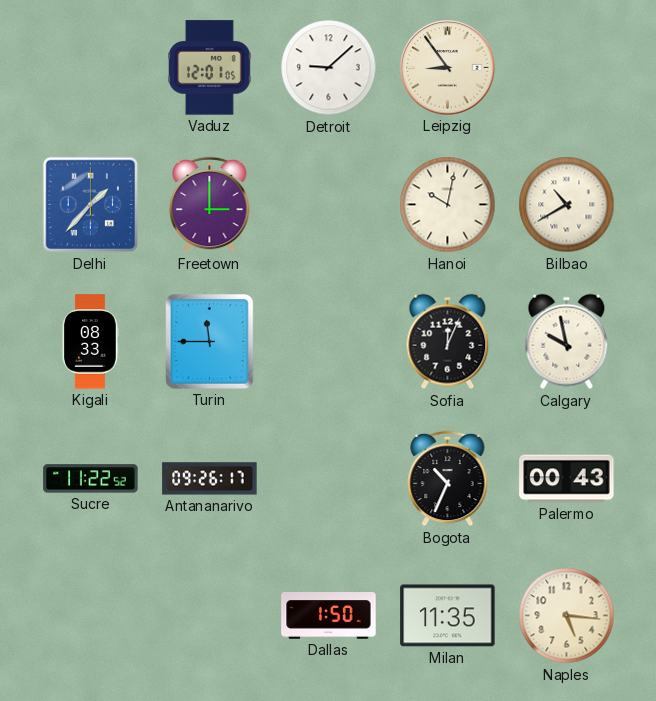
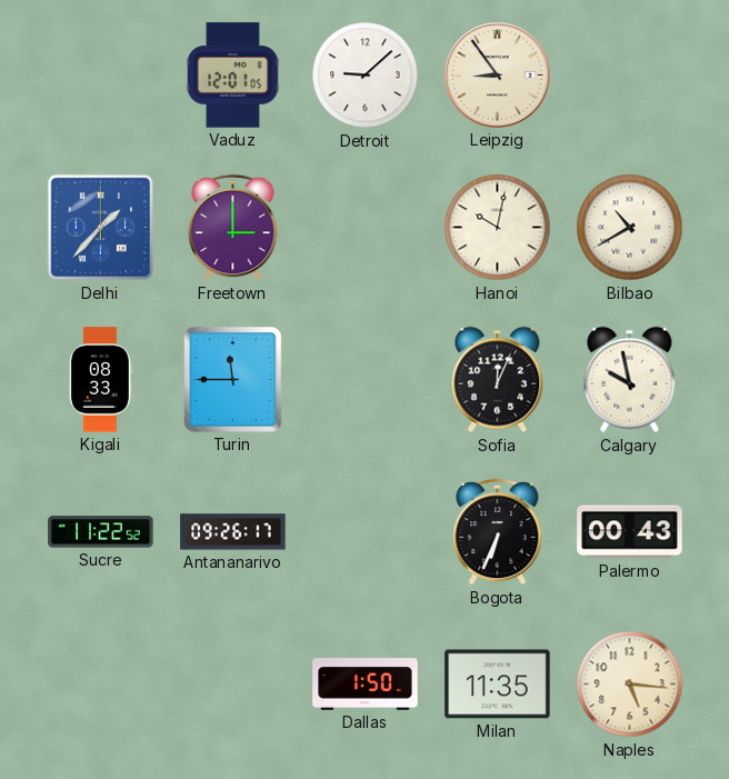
Bogota: 10:34 -> 6:34 (498, 532)
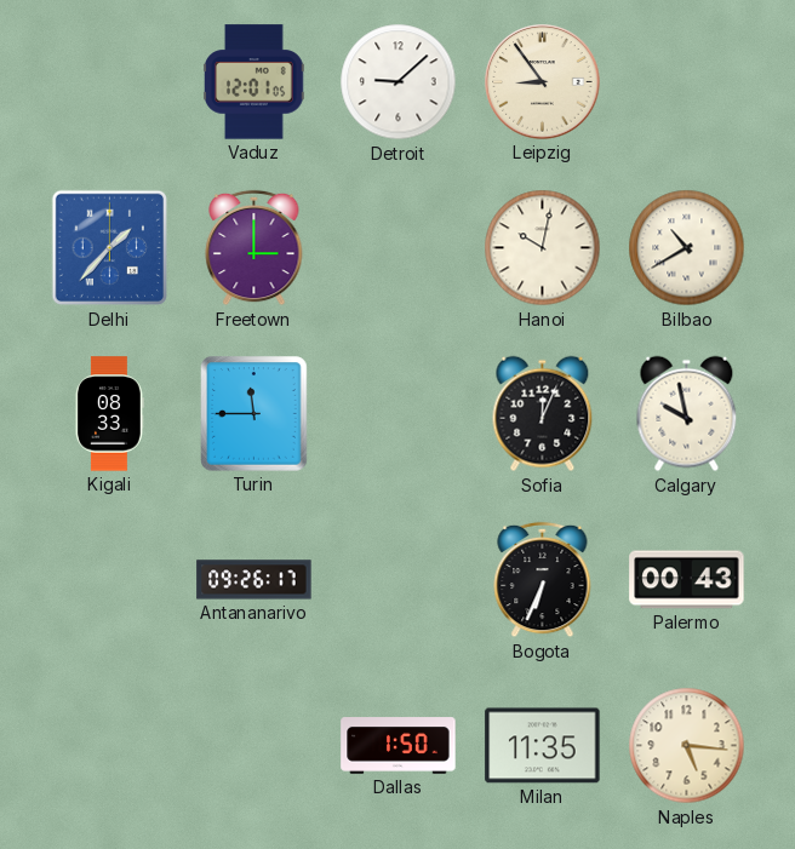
Sucre: 11:22 -> none (101, 532)
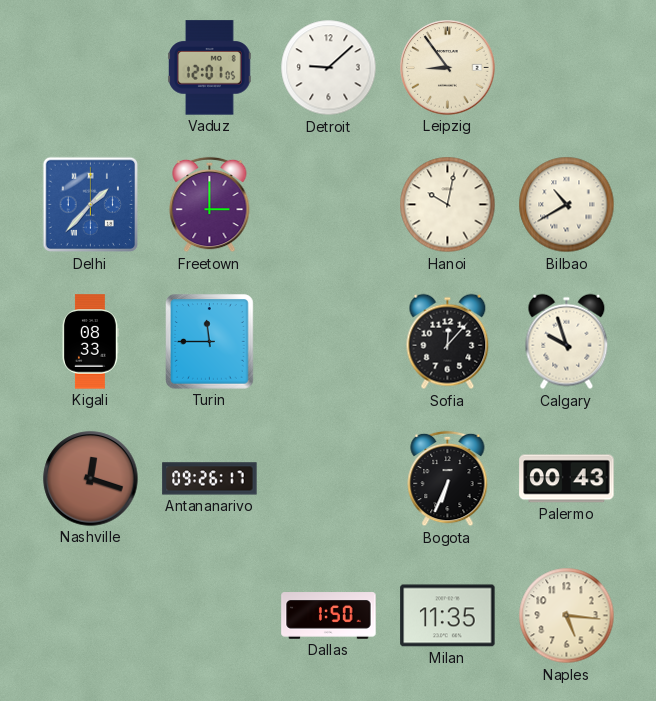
Sofia: 12:04 -> 12:07 (448, 342)
Calgary: 9:58 -> 9:57 (567, 342)
Nashville: none -> 12:18 (91, 479)
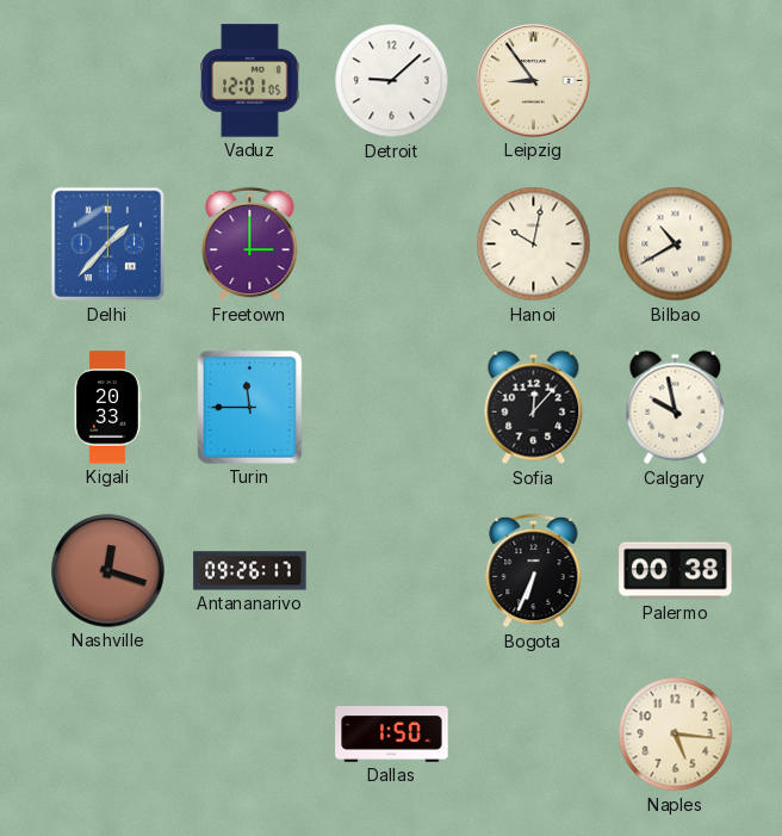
Kigali: 08:33 -> 20:33 (107, 408)
Calgary: 9:57 -> 9:58 (676, 408)
Palermo: 00:43 -> 00:38 (676, 571)
Milan: 11:35 -> none (448, 616)
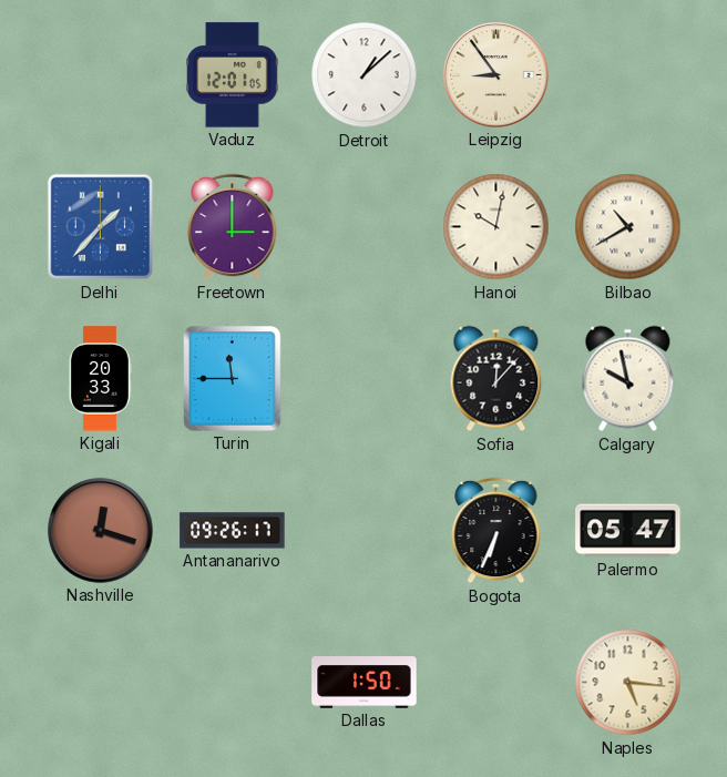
Detroit: 9:08 -> 1:08 (365, 75)
Palermo: 00:38 -> 05:47 (628, 531)
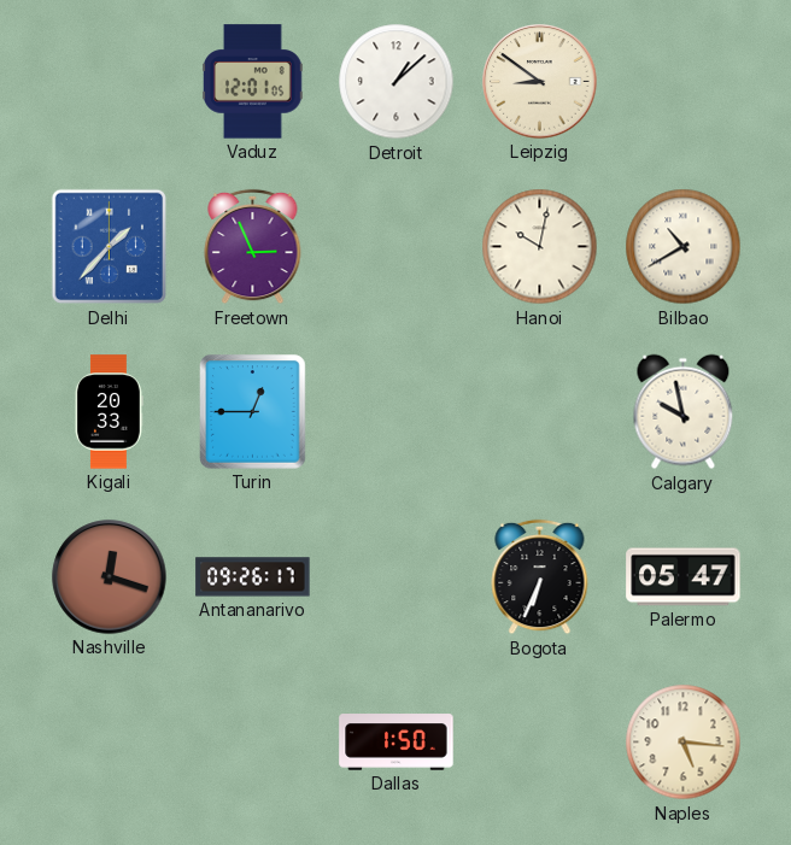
Leipzig: 8:54 -> 8:51 (540, 82)
Freetown: 3:00 -> 2:56 (253, 247)
Turin: 11:45 -> 12:45 (253, 412)
Sofia: 12:07 -> none (496, 379)
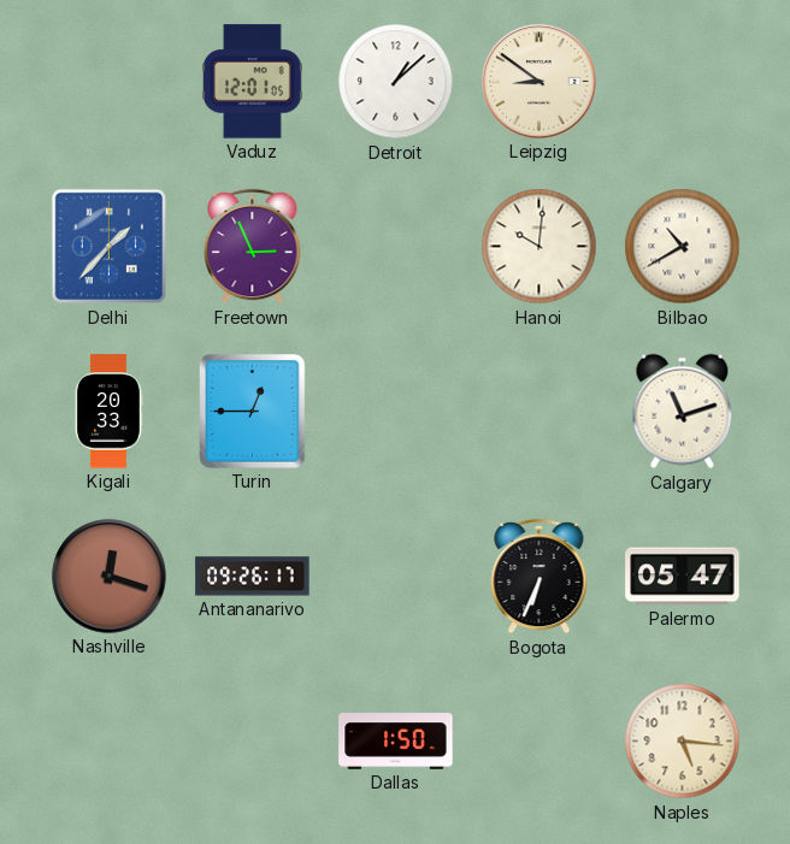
Hanoi: 10:02 -> 10:01 (540, 247)
Calgary: 9:58 -> 11:12 (683, 412)
